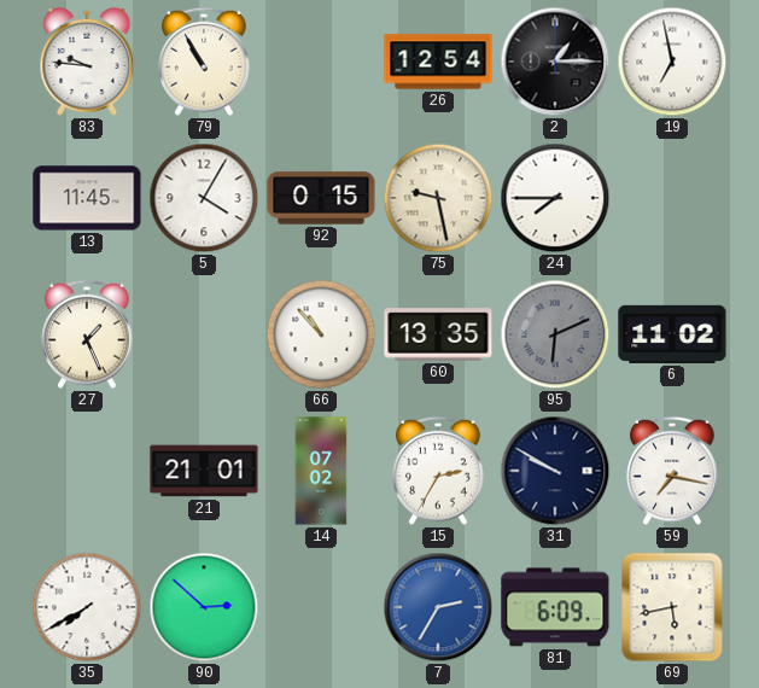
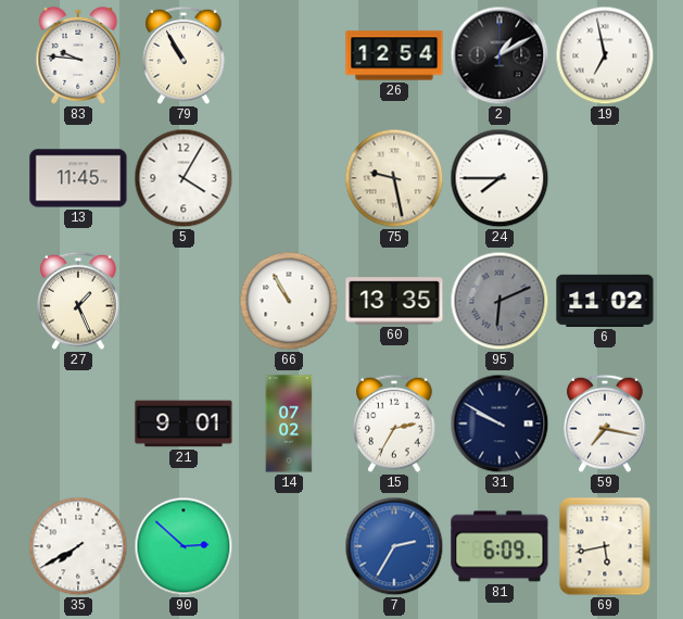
2: 1:15 -> 1:10 (499, 55)
92: 0:15 -> none (321, 198)
66: 10:53 -> 10:55 (289, 301)
21: 21:01 -> 9:01 (184, 424)
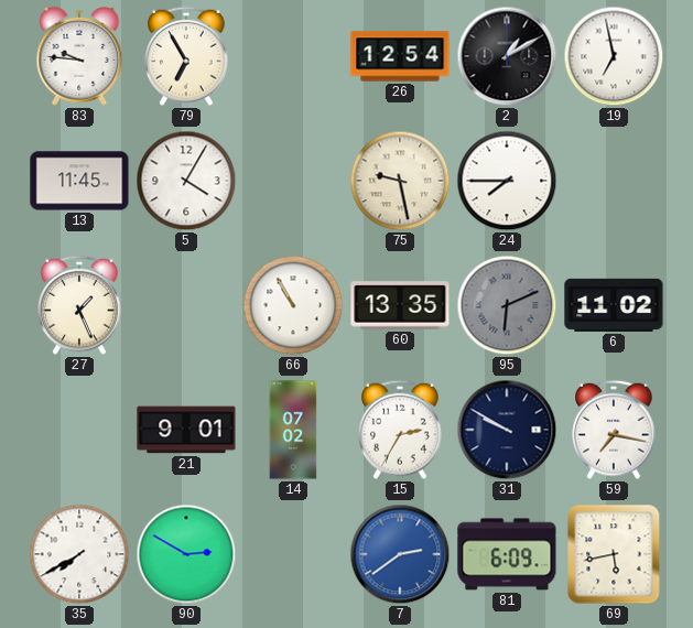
79: 10:55 -> 6:55 (186, 56)
90: 2:52 -> 2:50 (186, 554)
7: 2:35 -> 2:39 (400, 554)
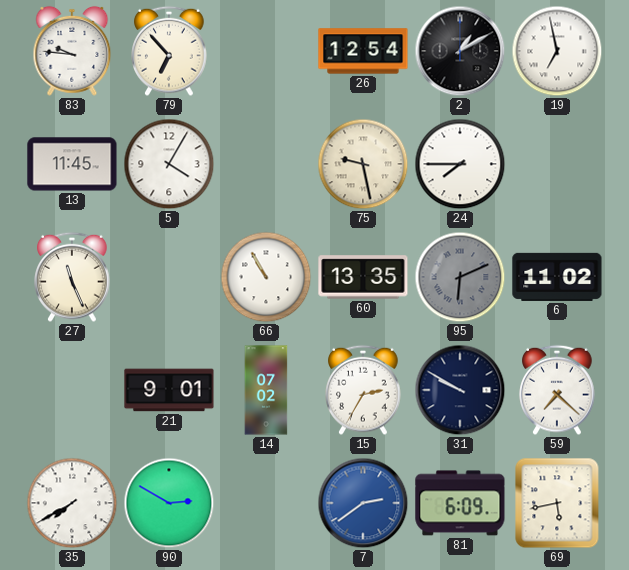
79: 6:55 -> 6:53 (169, 51)
27: 1:26 -> 11:26 (72, 277)
59: 7:17 -> 7:22 (557, 390)
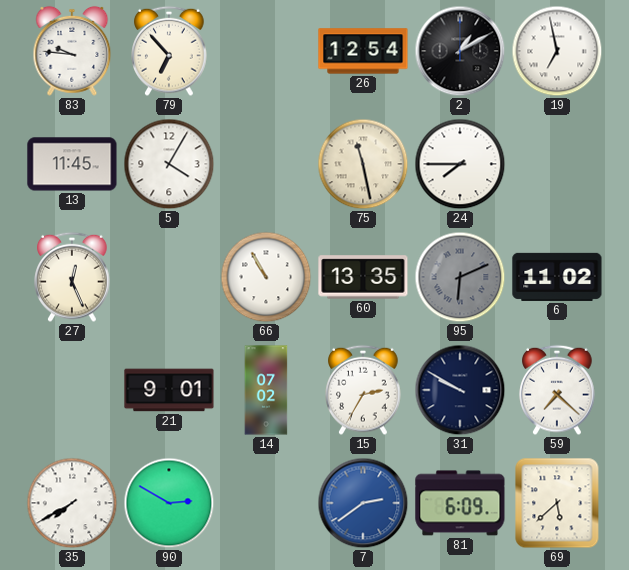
75: 9:28 -> 11:28 (363, 164)
27: 11:26 -> 12:26 (72, 277)
69: 5:43 -> 5:38 (557, 503)
